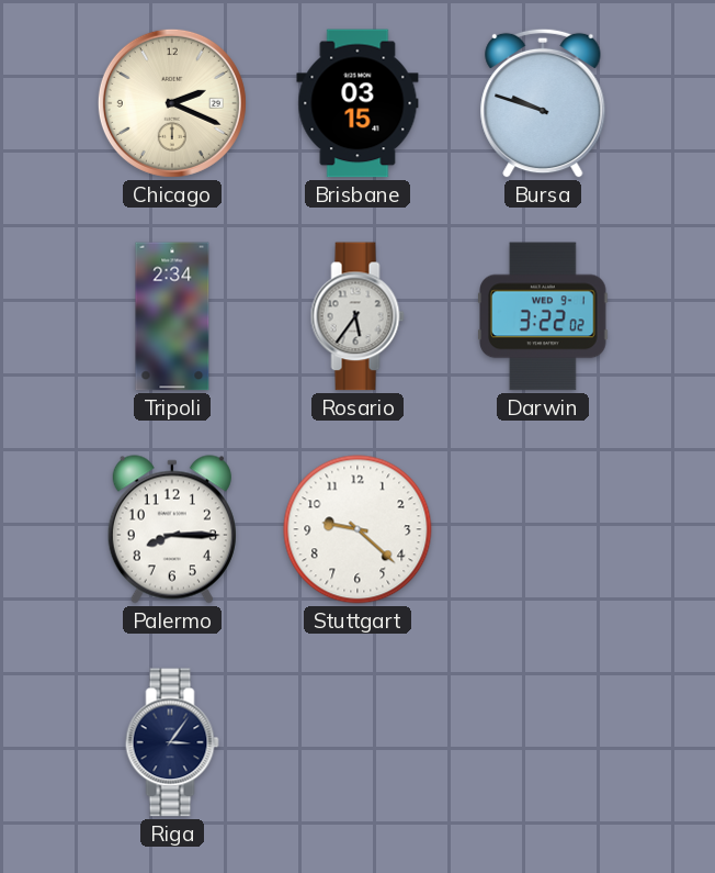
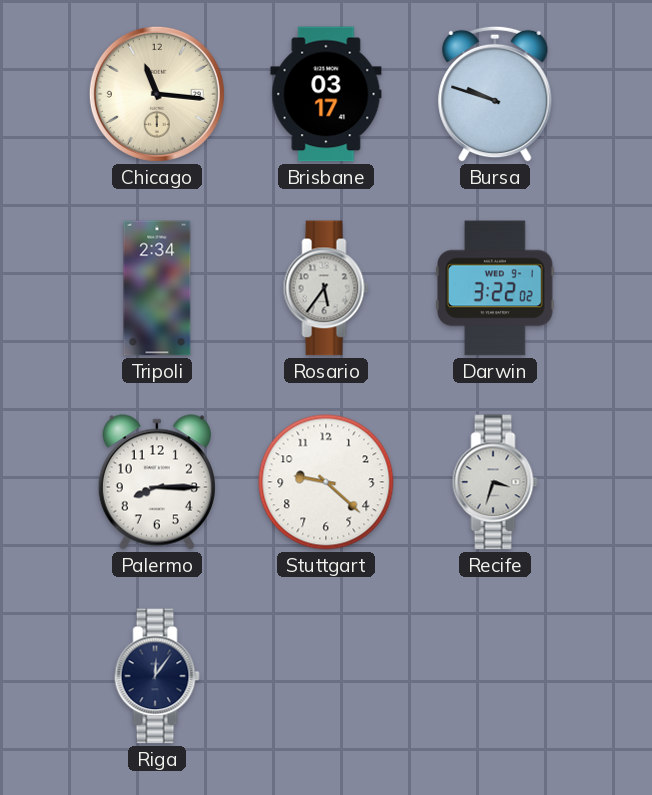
Chicago: 2:19 -> 11:16 (157, 94)
Brisbane: 03:15 -> 03:17 (326, 94)
Recife: none -> 3:33 (495, 482)
Riga: 3:06 -> 12:06 (157, 676)
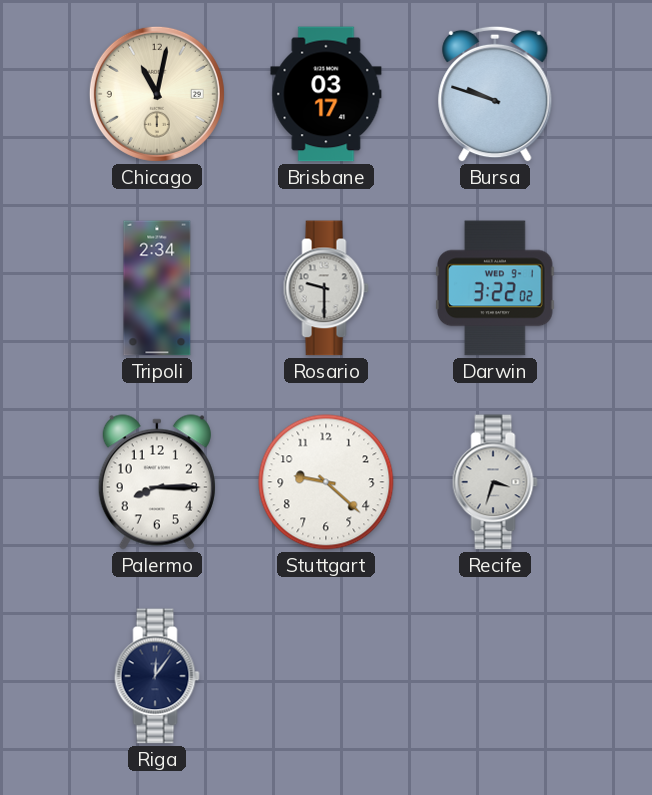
Chicago: 11:16 -> 11:02 (157, 94)
Rosario: 5:36 -> 9:30 (326, 288)
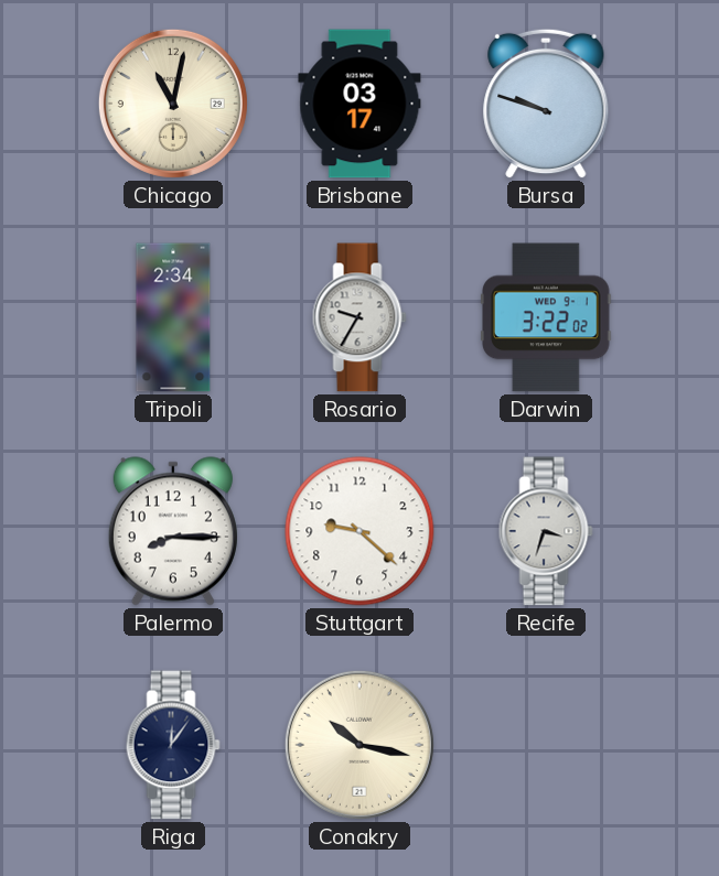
Rosario: 9:30 -> 9:35 (359, 317)
Conakry: none -> 10:17 (359, 745)
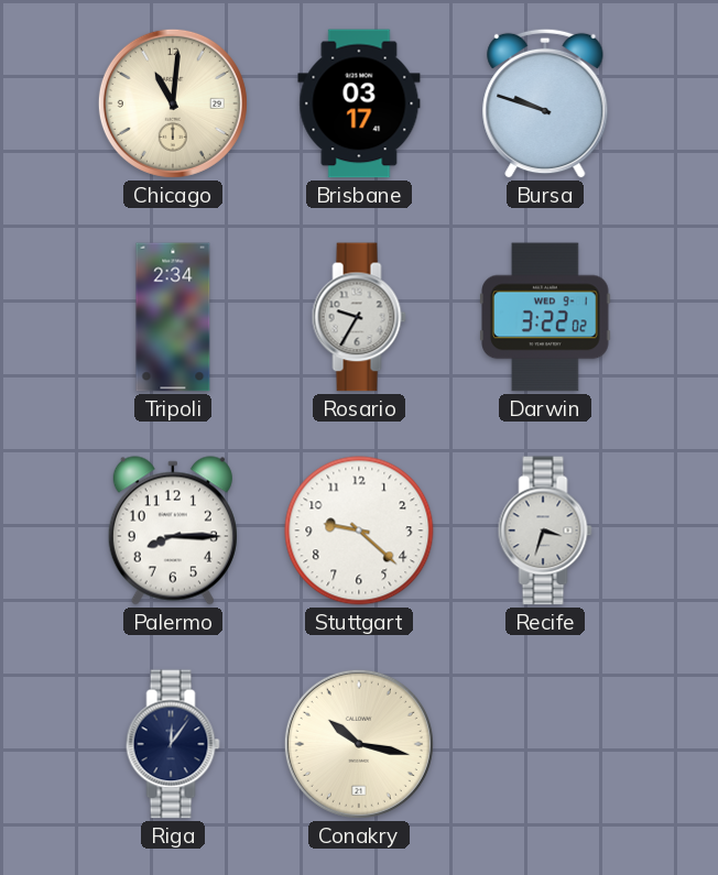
Chicago: 11:02 -> 11:01 (173, 103)
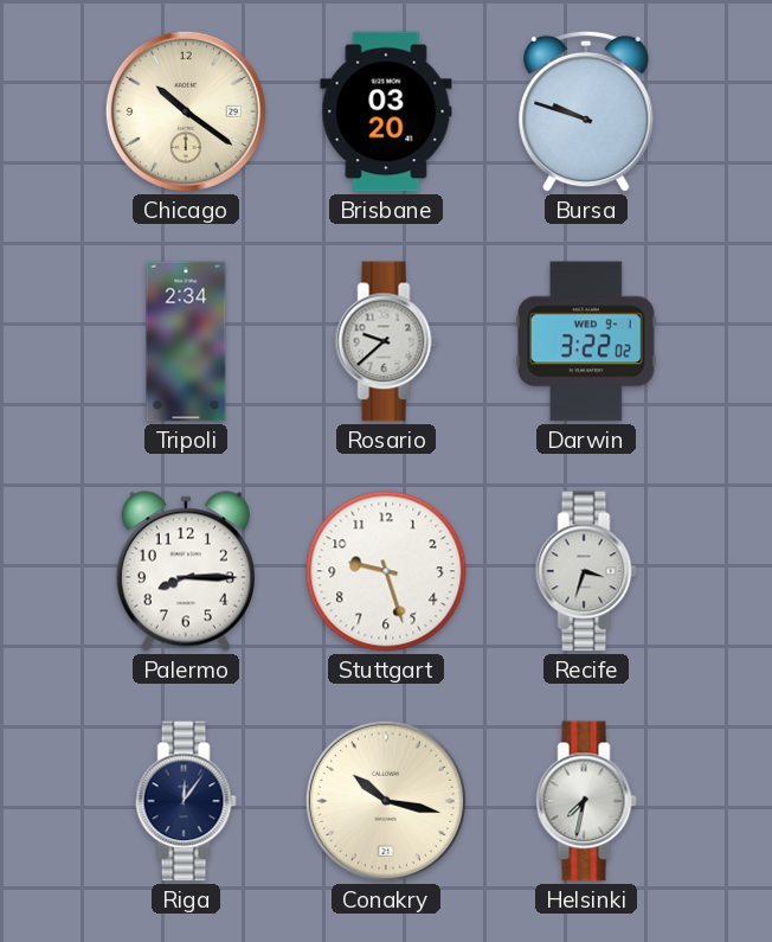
Chicago: 11:01 -> 10:21 (186, 111)
Brisbane: 03:17 -> 03:20 (386, 111)
Rosario: 9:35 -> 9:38 (386, 341)
Stuttgart: 9:22 -> 9:27 (386, 571)
Helsinki: none -> 7:32 (586, 801)
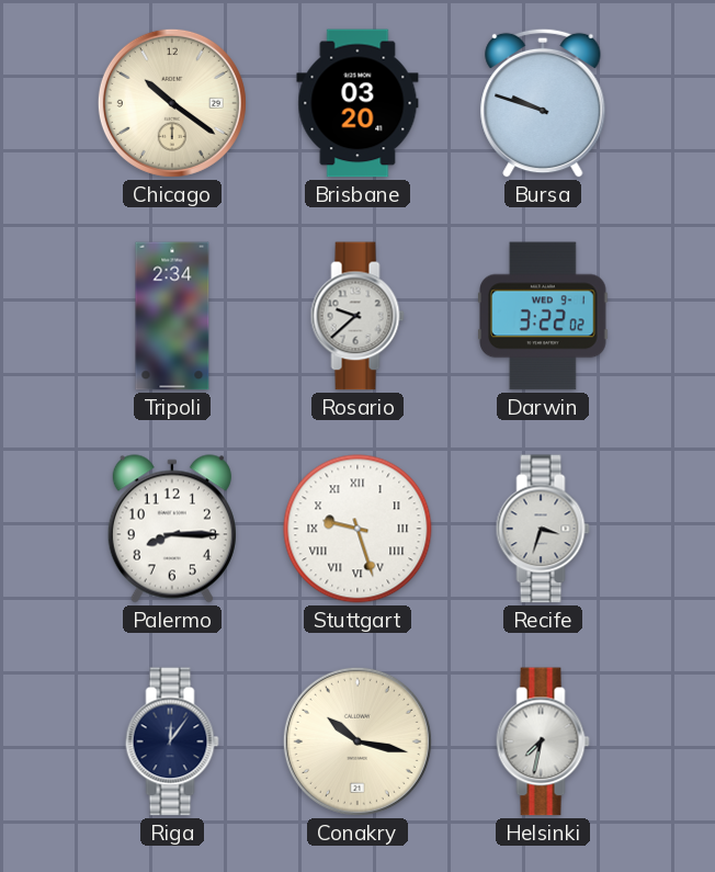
Stuttgart numerals: Arabic -> Roman (357, 529)
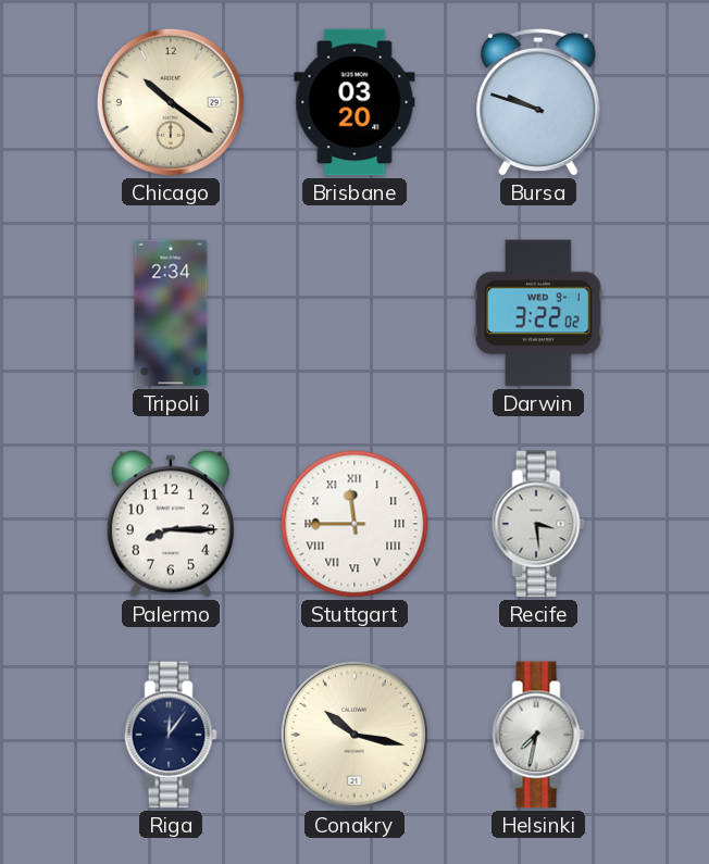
Rosario: 9:38 -> none (357, 316)
Stuttgart: 9:27 -> 11:45 (354, 524)
Recife: 3:33 -> 3:29 (538, 524)
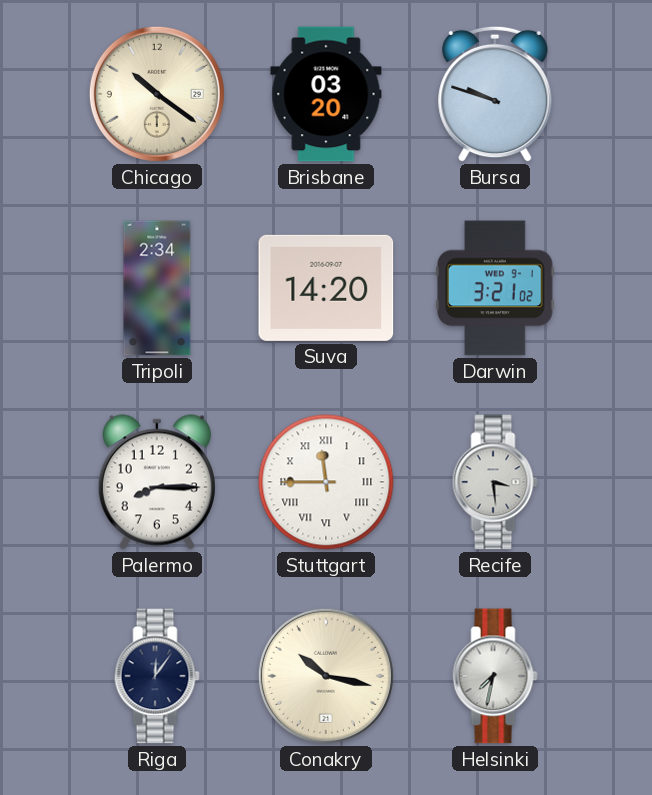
Suva: none -> 14:20 (326, 288)
Darwin: 3:22 -> 3:21 (495, 288)
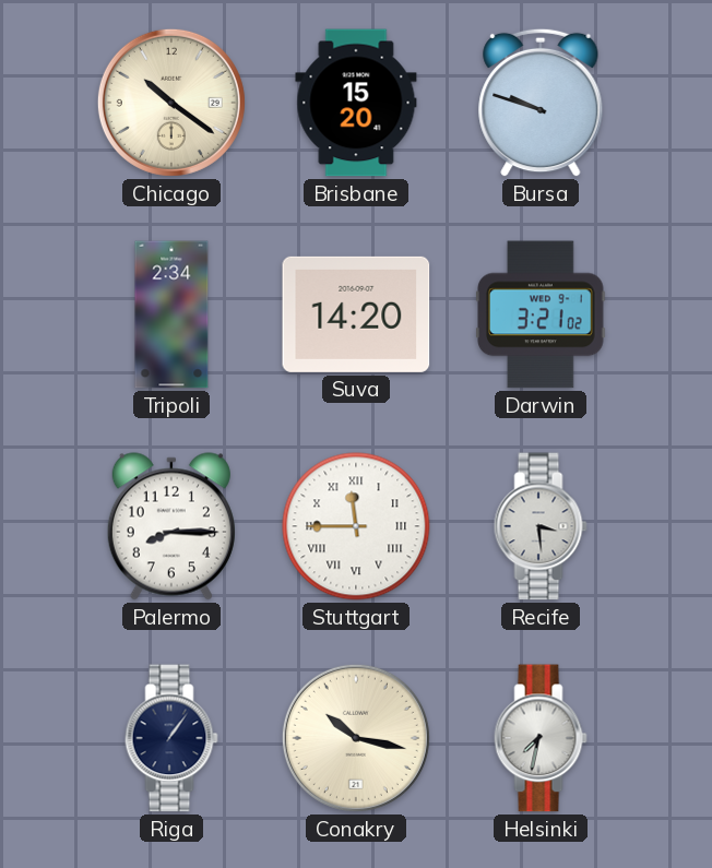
Brisbane: 03:20 -> 15:20 (356, 103)
Riga: 12:06 -> 1:06 (171, 738)
